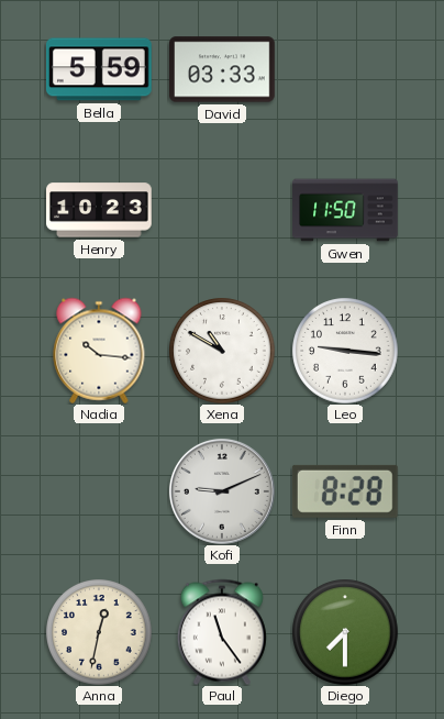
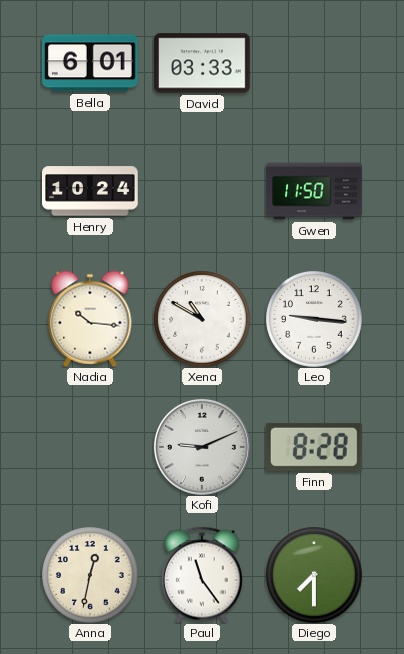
Bella: 5:59 -> 6:01 (91, 63)
Henry: 10:23 -> 10:24 (91, 191)
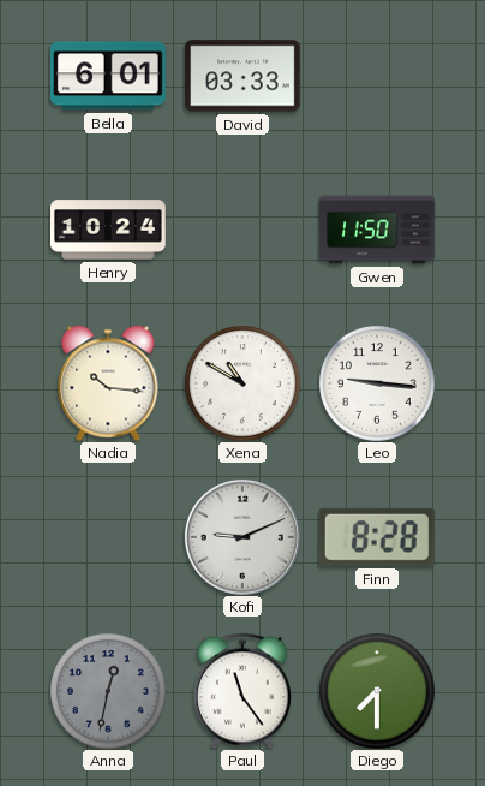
Anna dial: cream -> grey (108, 691)
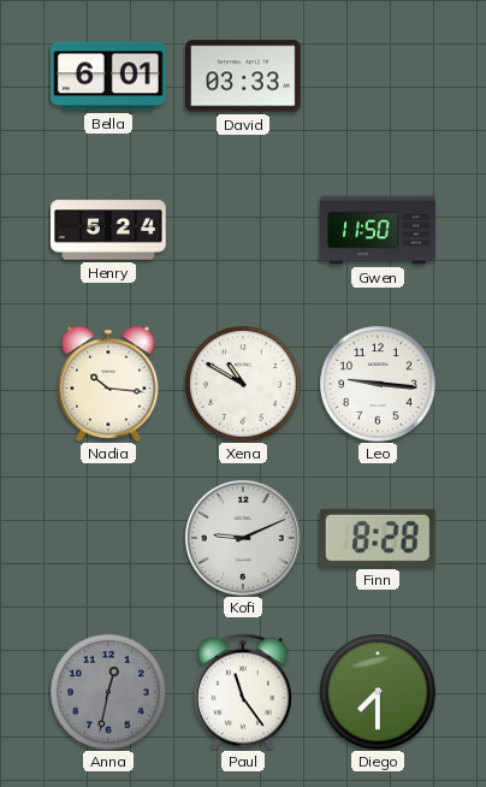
Henry: 10:24 -> 5:24 (109, 230)
